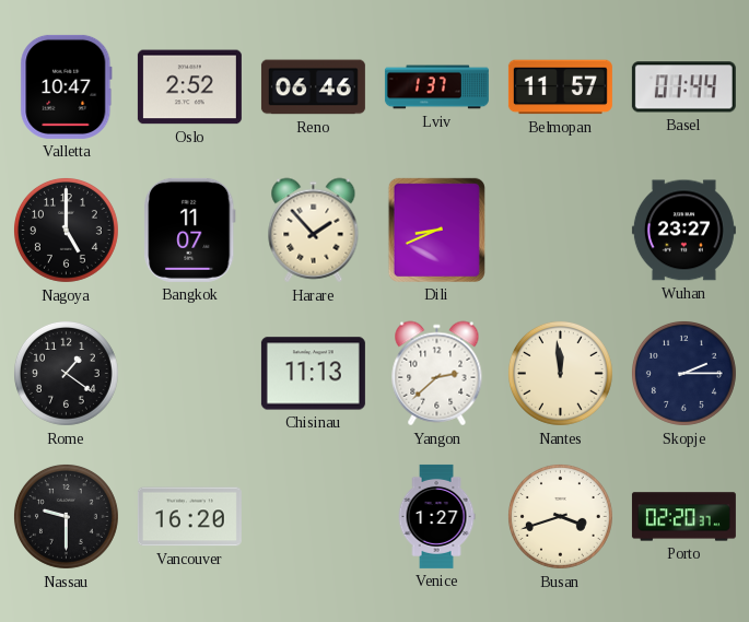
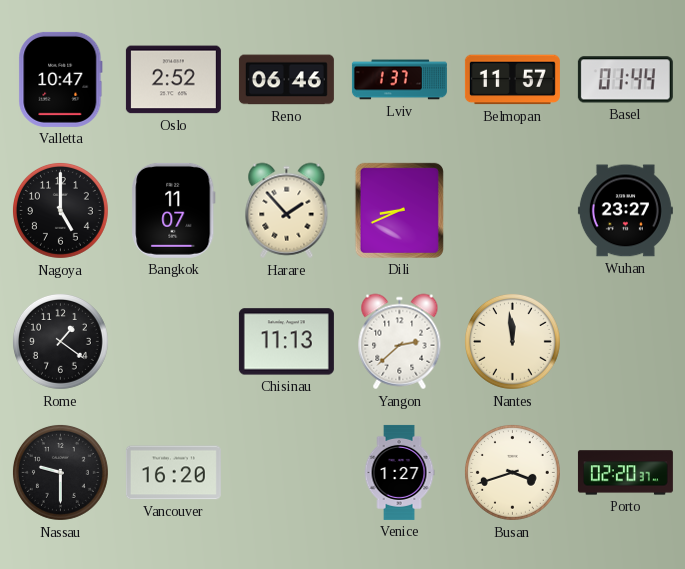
Skopje: 2:15 -> none (683, 373)
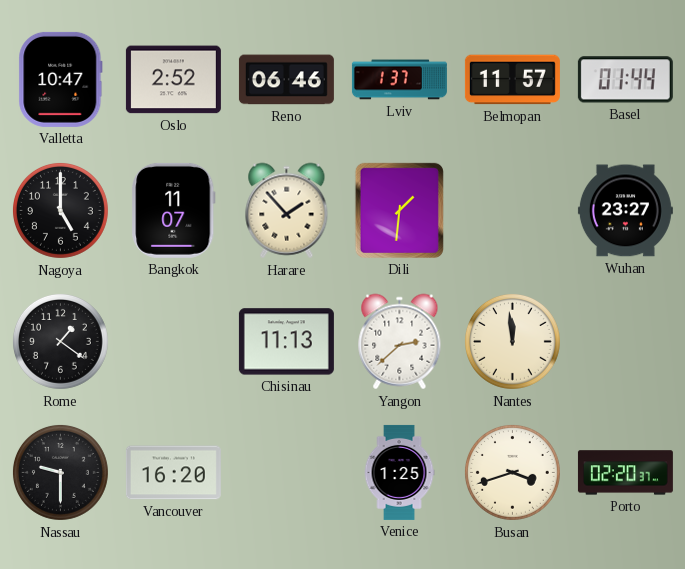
Dili: 8:41 -> 1:31 (399, 210)
Venice: 1:27 -> 1:25 (399, 472)
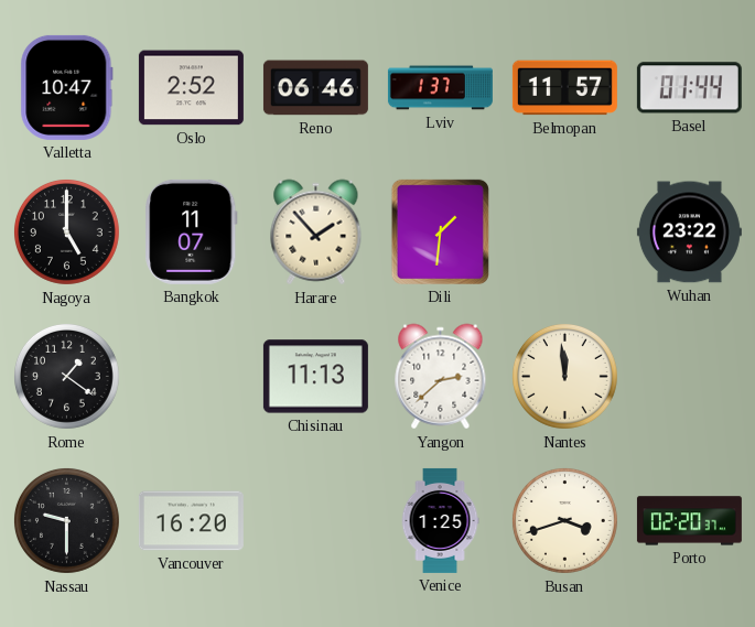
Wuhan: 23:27 -> 23:22 (689, 233)
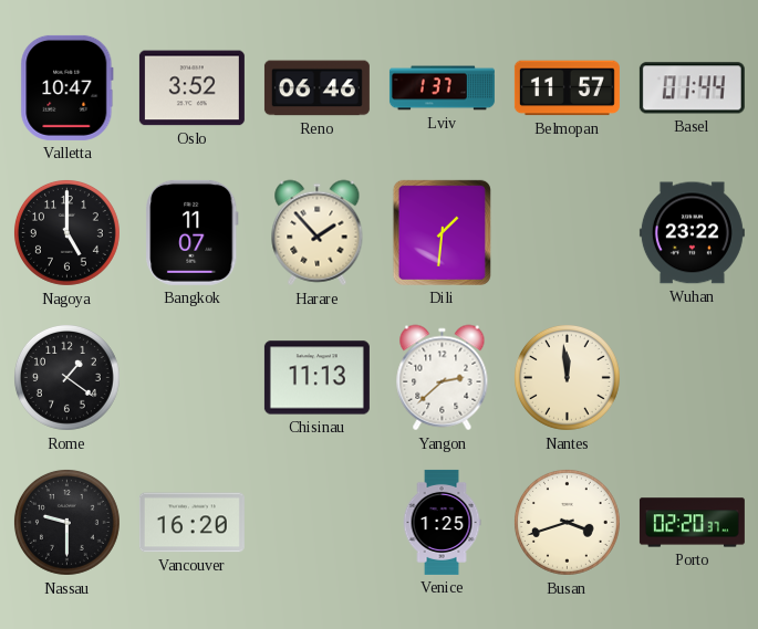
Oslo: 2:52 -> 3:52 (191, 88)
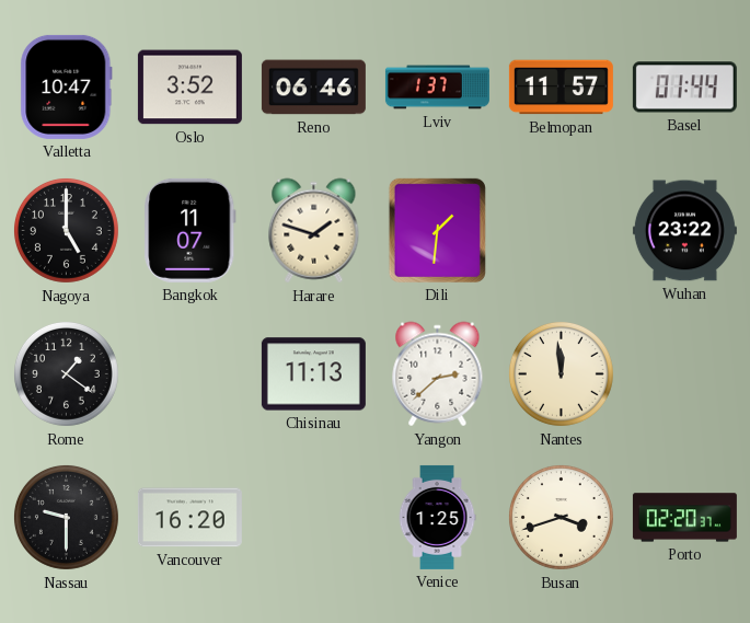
Harare: 1:53 -> 1:48 (314, 231)
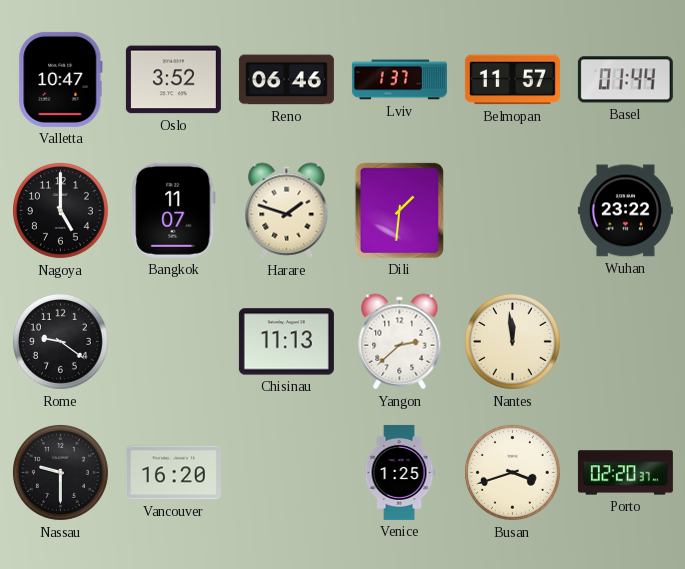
Rome: 1:21 -> 9:21 (60, 341)
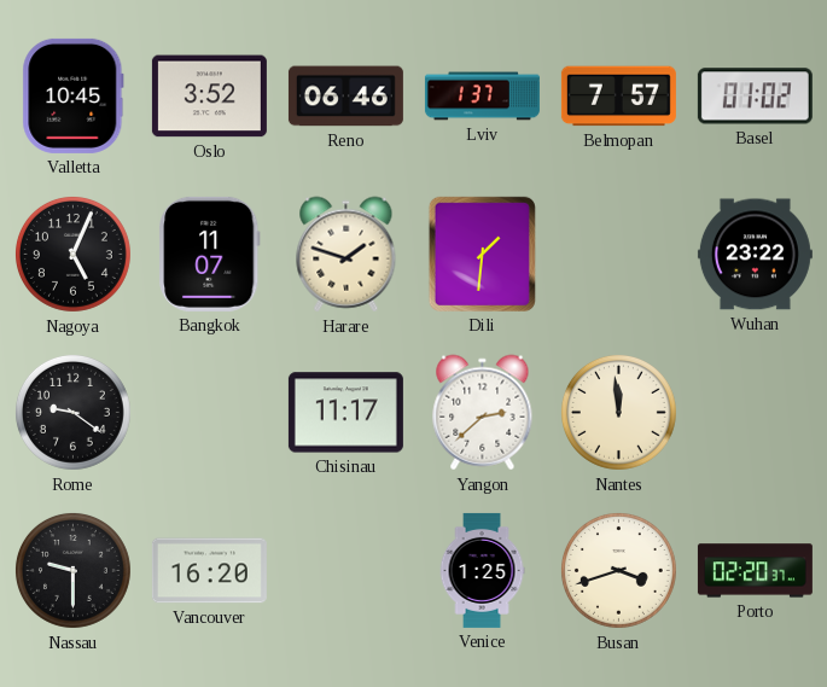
Valletta: 10:47 -> 10:45 (74, 95)
Belmopan: 11:57 -> 7:57 (618, 97)
Basel: 01:44 -> 01:02 (755, 97)
Nagoya: 5:00 -> 5:04 (72, 254)
Chisinau: 11:13 -> 11:17 (345, 413)
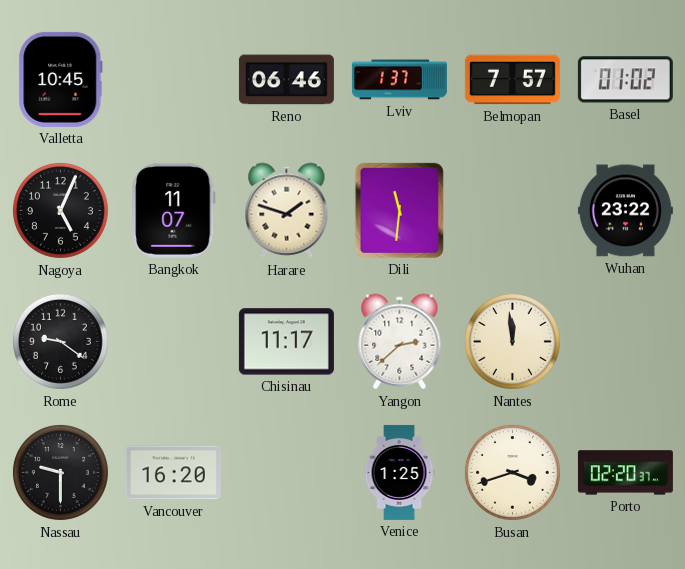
Oslo: 3:52 -> none (209, 97)
Dili: 1:31 -> 11:31 (399, 210)
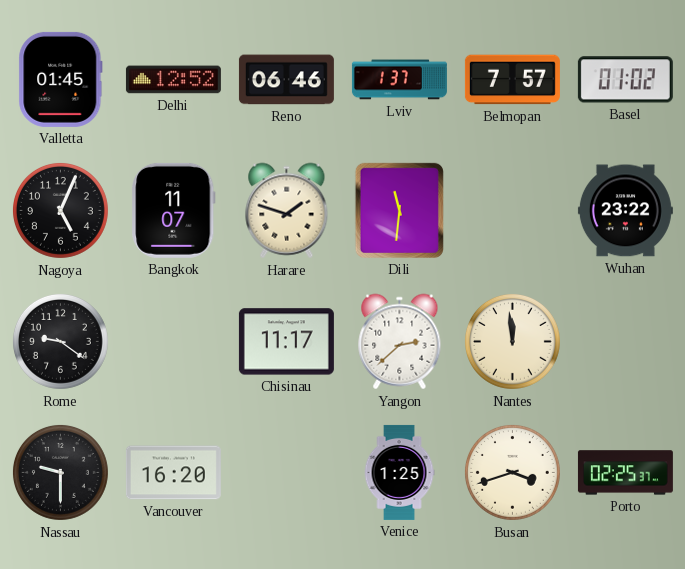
Valletta: 10:45 -> 01:45 (61, 79)
Delhi: none -> 12:52 (173, 80)
Porto: 02:20 -> 02:25 (625, 473)
